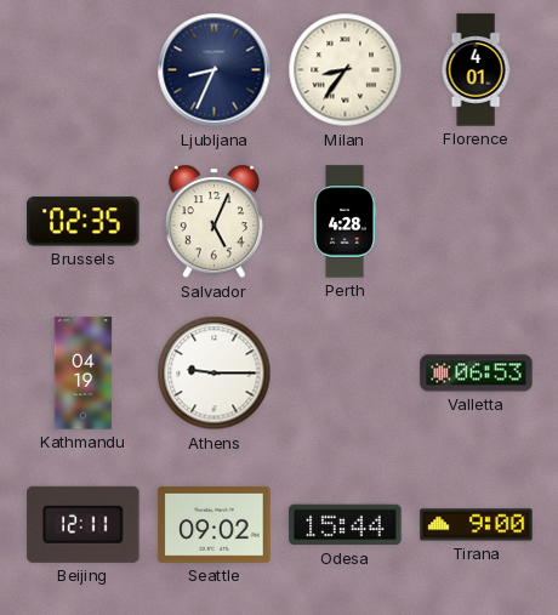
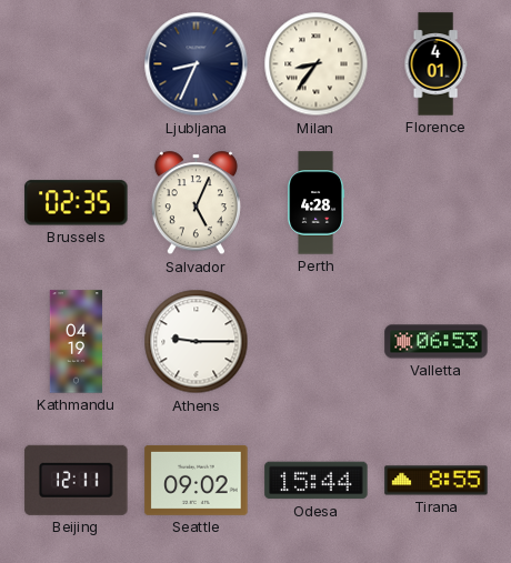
Tirana: 9:00 -> 8:55 (437, 481)
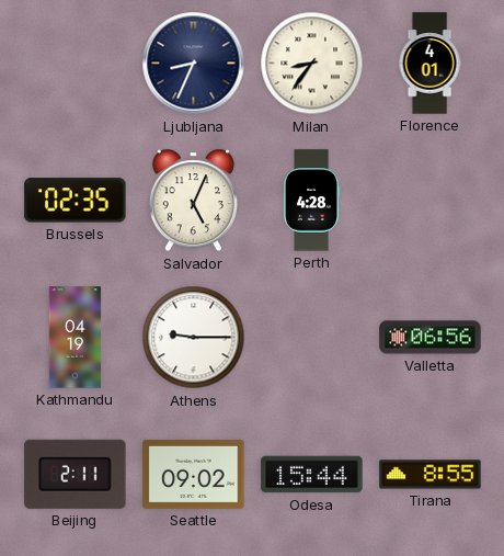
Valletta: 06:53 -> 06:56 (431, 338)
Beijing: 12:11 -> 2:11 (76, 474)
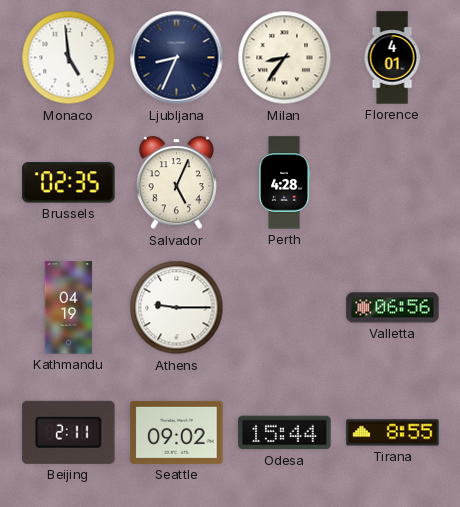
Monaco: none -> 4:59 (69, 58)
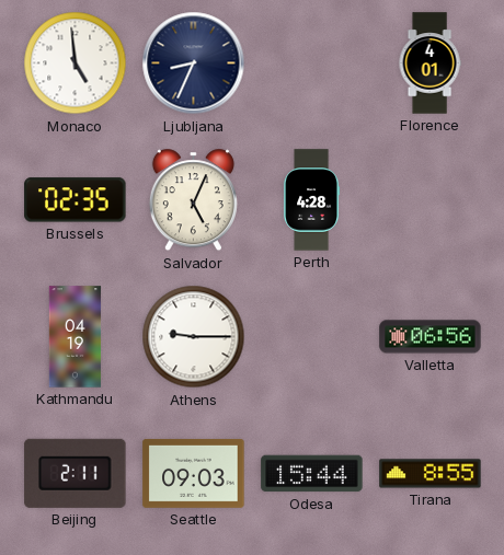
Milan: 8:36 -> none (285, 58)
Seattle: 09:02 -> 09:03 (194, 473)
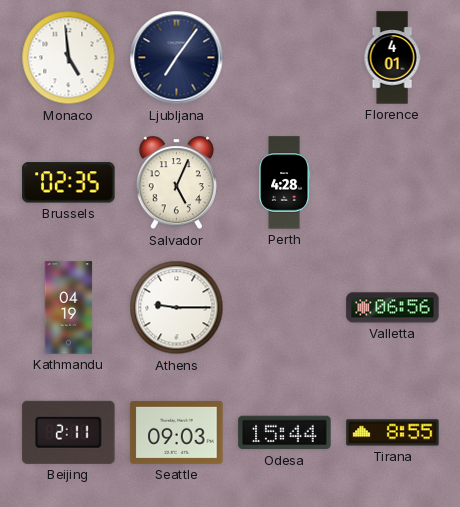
Ljubljana: 8:34 -> 7:06 (177, 58)
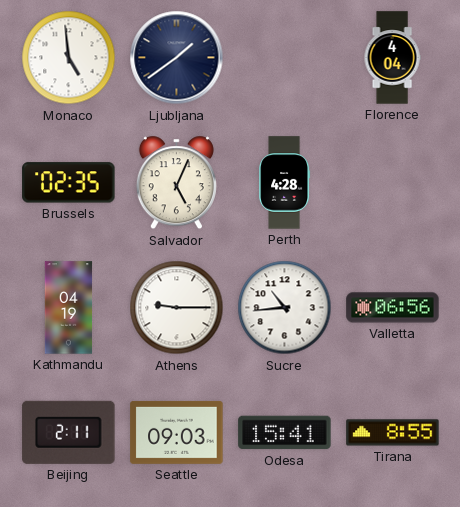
Ljubljana: 7:06 -> 1:39 (177, 58)
Florence: 4:01 -> 4:04 (392, 58)
Sucre: none -> 10:44 (285, 308)
Odesa: 15:44 -> 15:41 (285, 433)
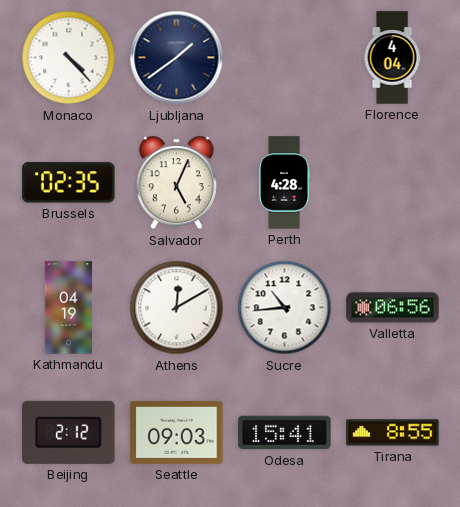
Monaco: 4:59 -> 4:23 (69, 58)
Athens: 9:15 -> 12:10 (177, 308)
Beijing: 2:11 -> 2:12 (69, 432)
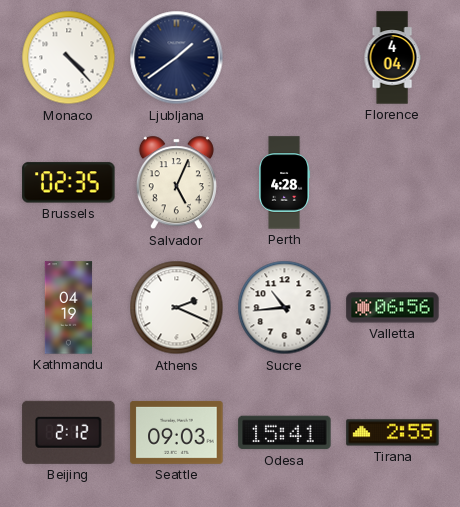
Athens: 12:10 -> 2:19 (177, 308)
Tirana: 8:55 -> 2:55 (393, 433)
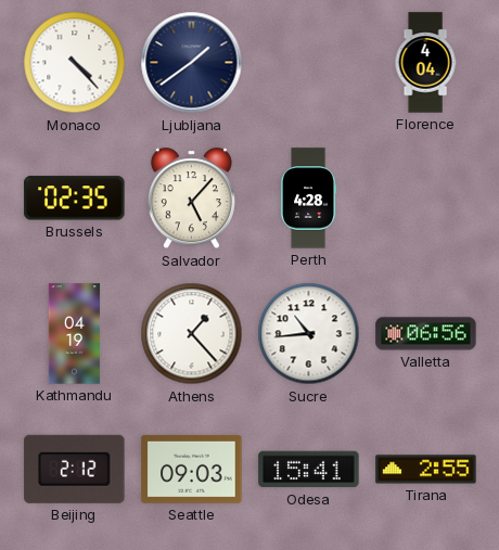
Salvador: 5:04 -> 5:07 (191, 199)
Athens: 2:19 -> 1:23 (192, 334)
